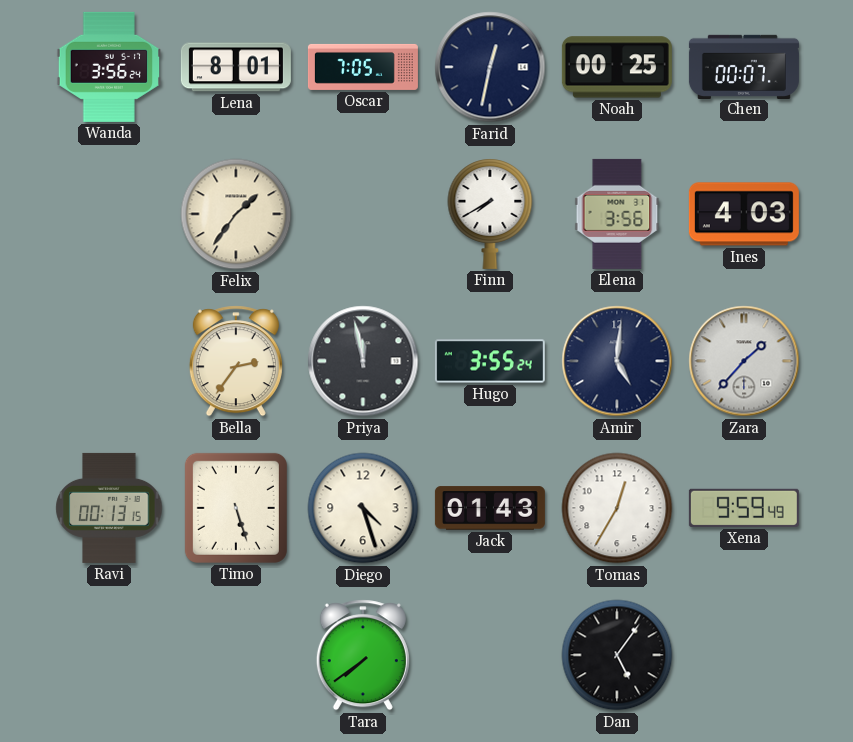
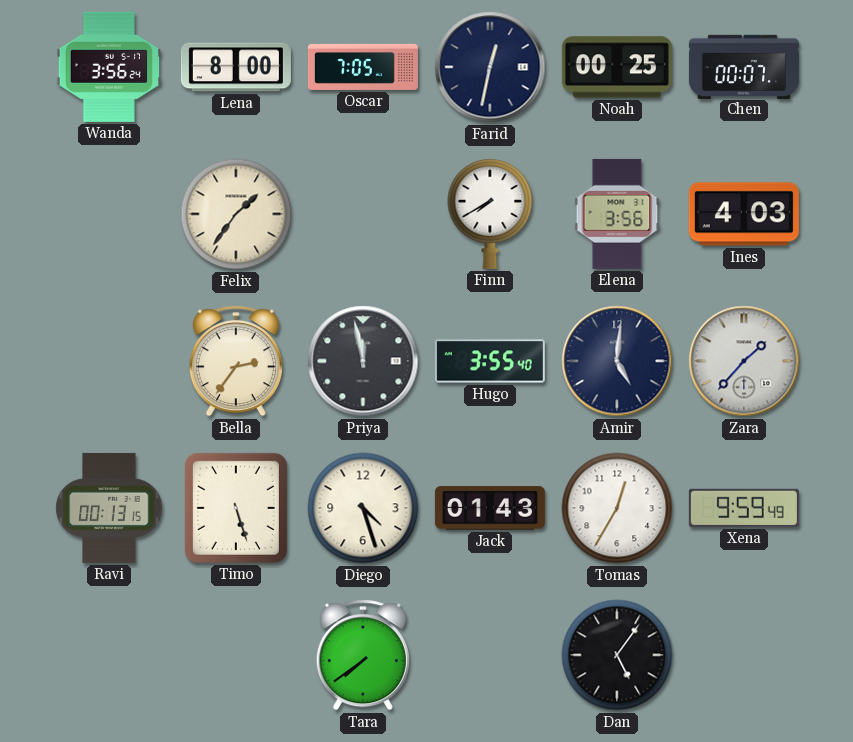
Lena: 8:01 -> 8:00 (236, 67)
Hugo: 3:55:24 -> 3:55:40 (490, 361)
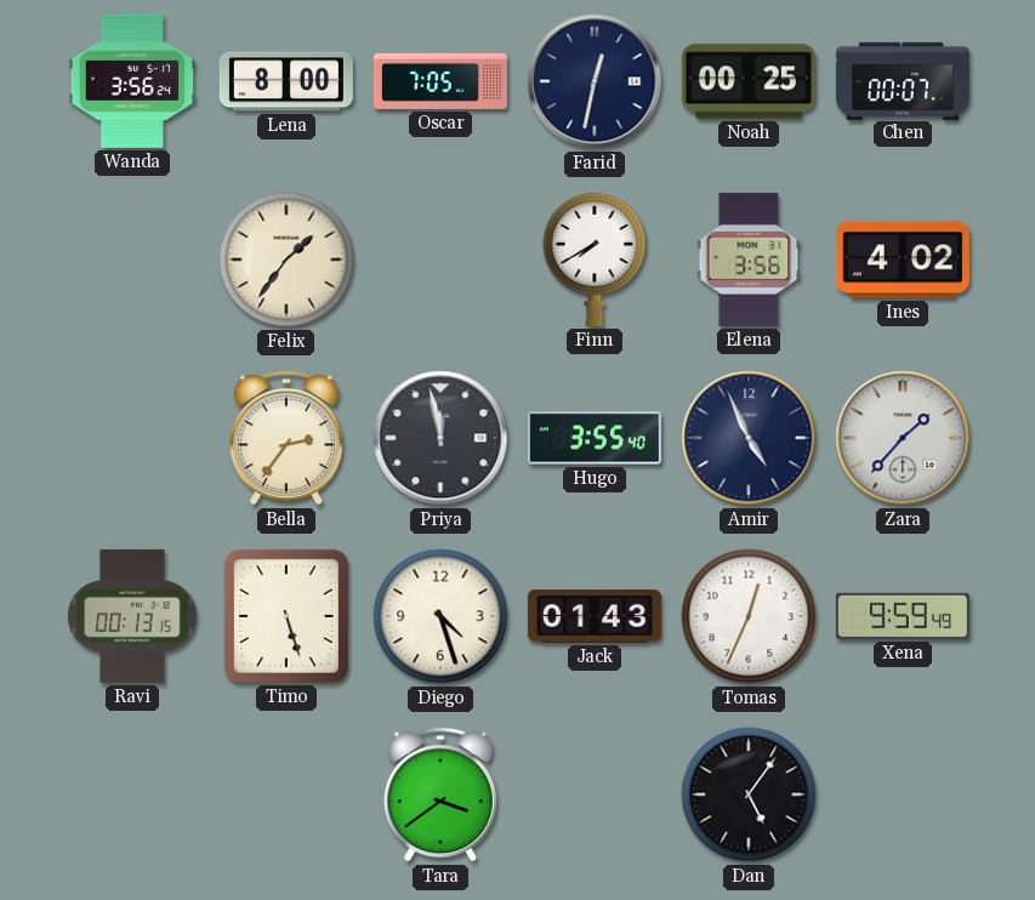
Ines: 4:03 -> 4:02 (903, 260)
Amir: 5:01 -> 4:56 (749, 438)
Tomas: 12:35 -> 12:34 (749, 616)
Tara: 7:39 -> 3:39 (440, 794)
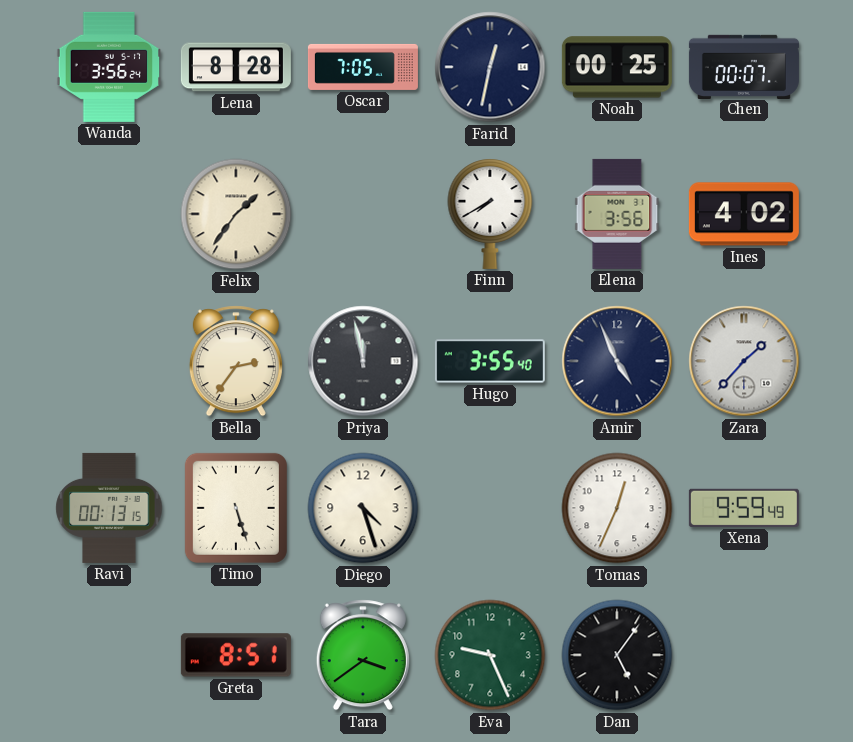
Lena: 8:00 -> 8:28 (236, 67)
Jack: 01:43 -> none (595, 616)
Greta: none -> 8:51 (236, 655)
Eva: none -> 9:26 (490, 655)
